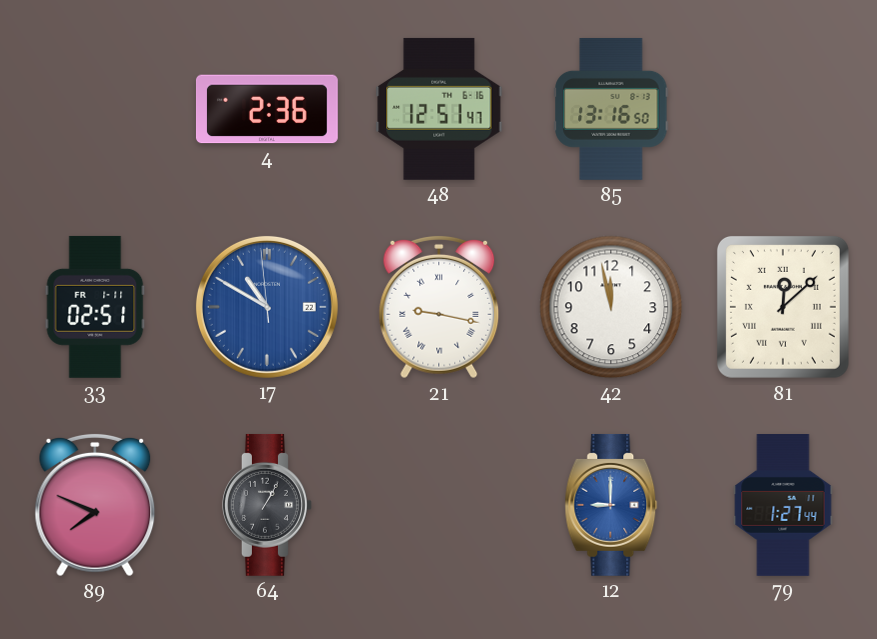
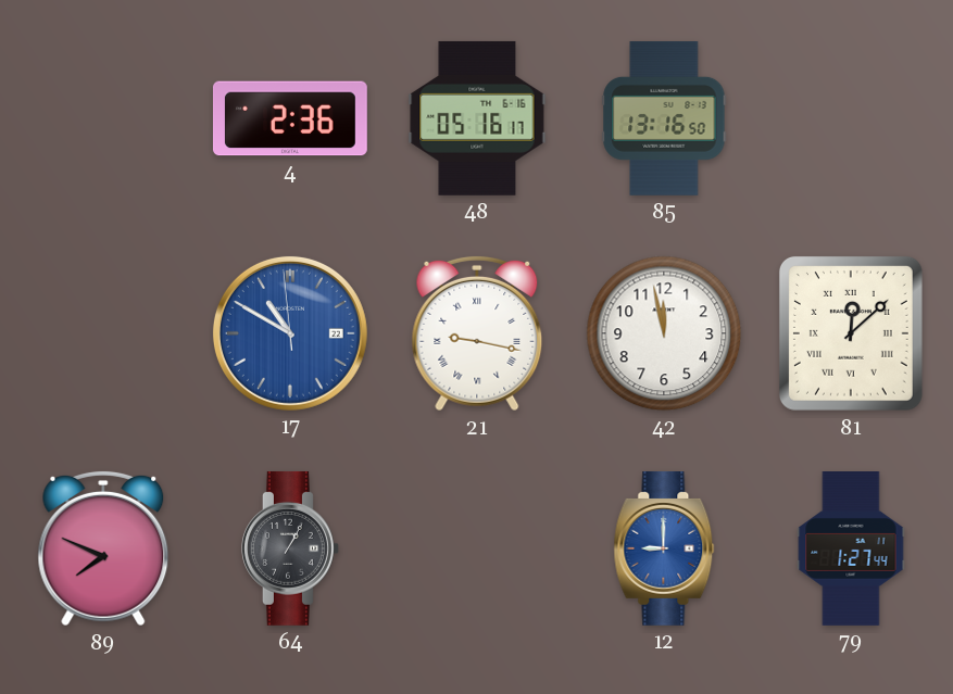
48: 12:51 -> 05:16 (477, 118)
33: 02:51 -> none (95, 307)
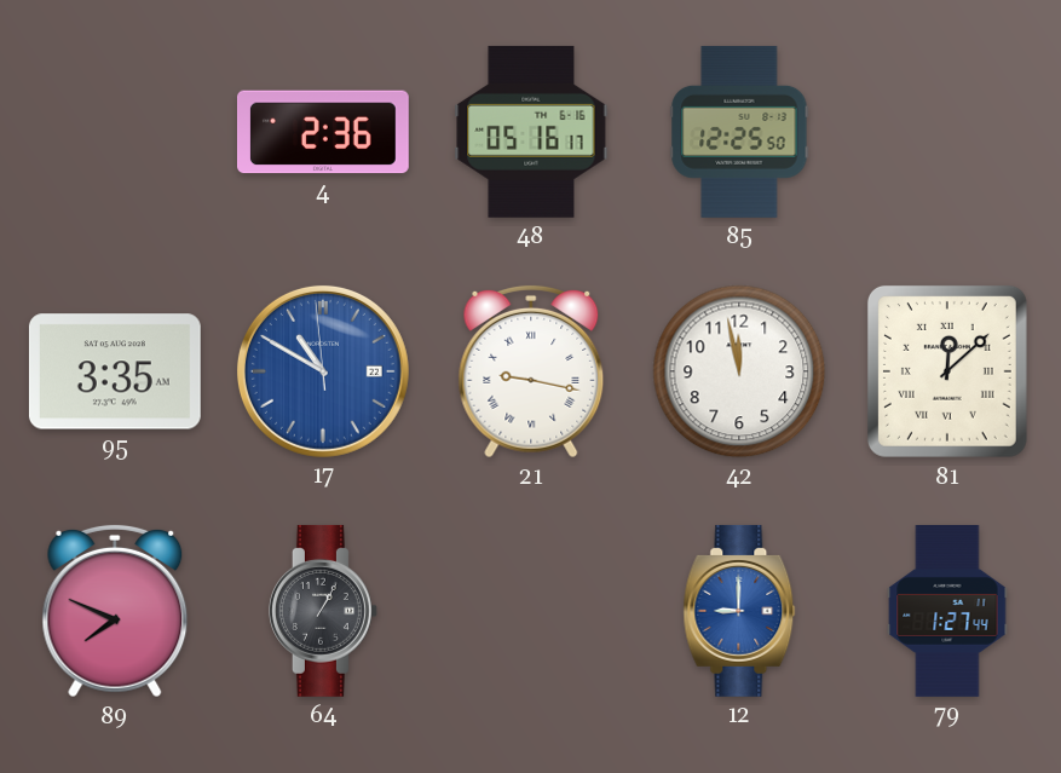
85: 13:16 -> 12:25 (739, 132)
95: none -> 3:35 (115, 371)
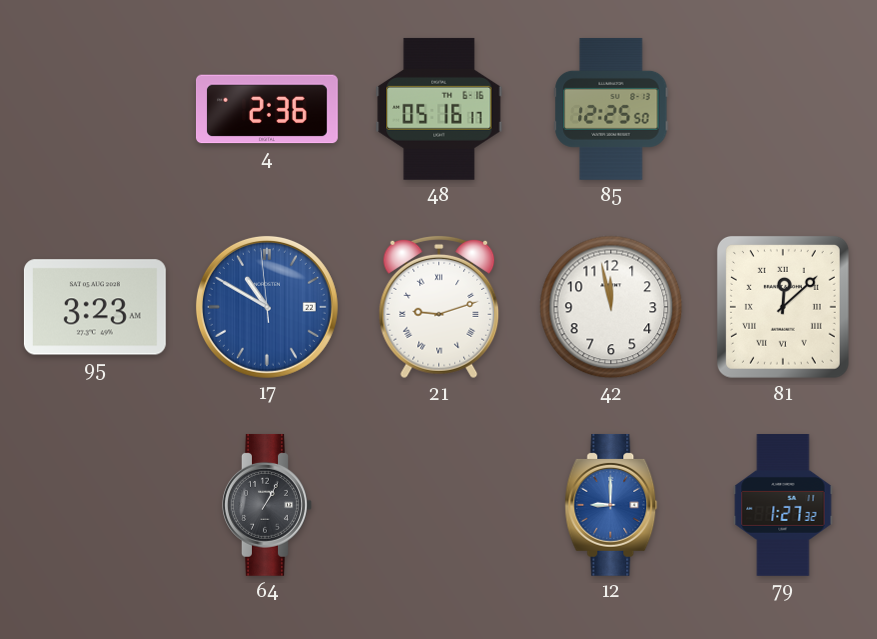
95: 3:35 -> 3:23 (95, 307)
21: 9:17 -> 9:12 (439, 307)
89: 7:49 -> none (115, 611)
79: 1:27:44 -> 1:27:32 (783, 506)
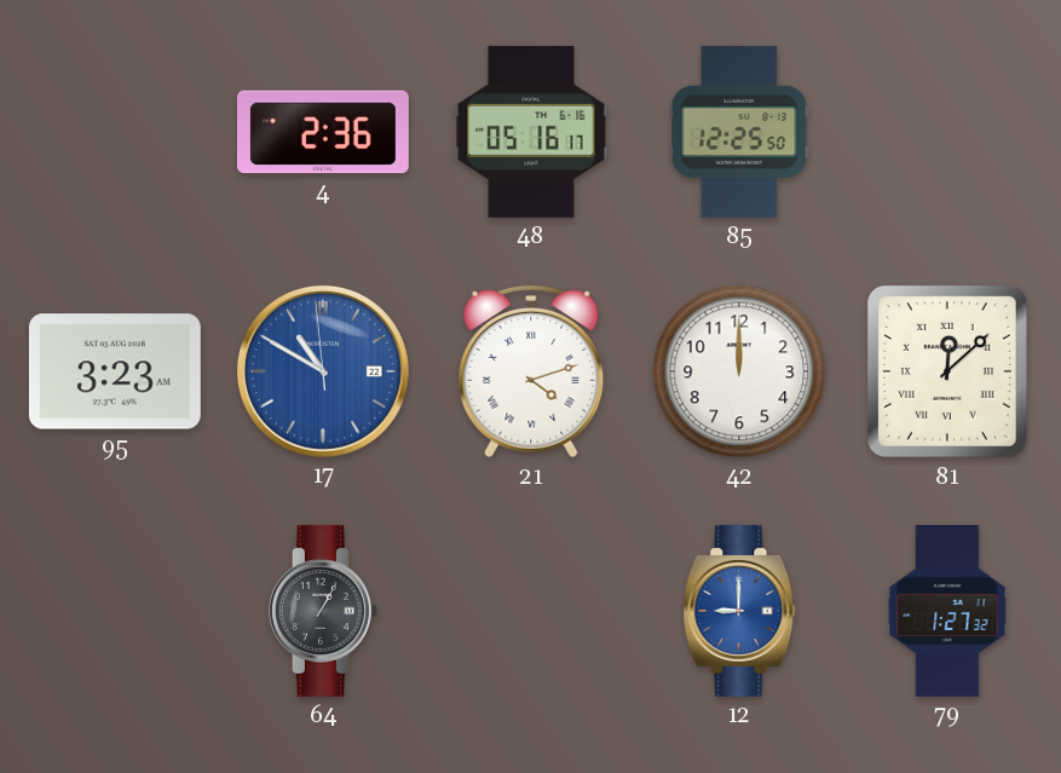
21: 9:12 -> 4:12 (531, 371)
42: 11:58 -> 12:00 (739, 371)
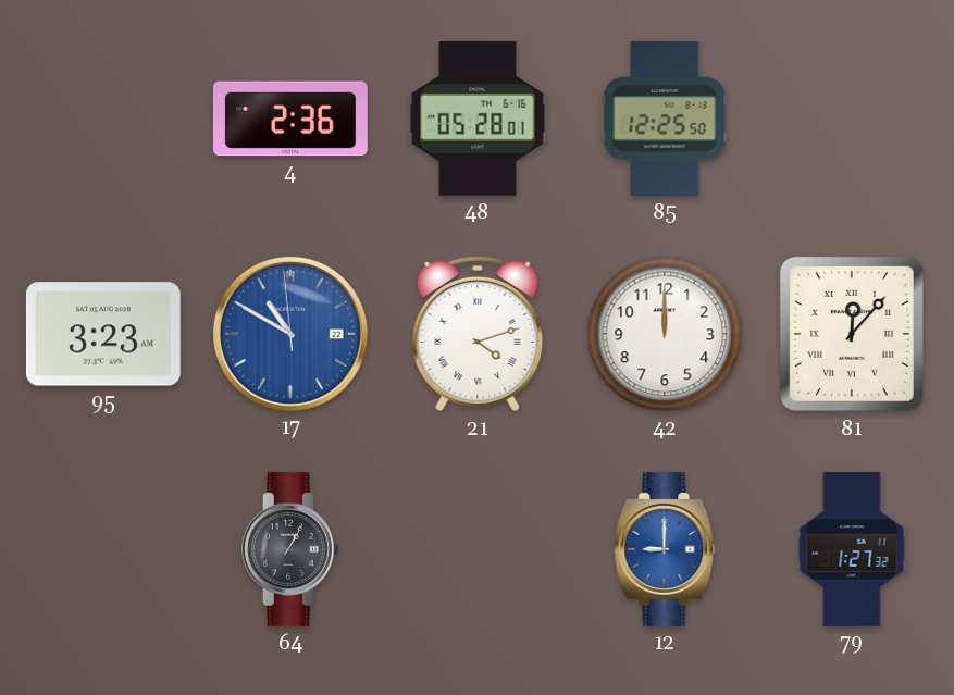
48: 05:16 -> 05:28 (478, 119)
81: 12:08 -> 12:07 (852, 334)
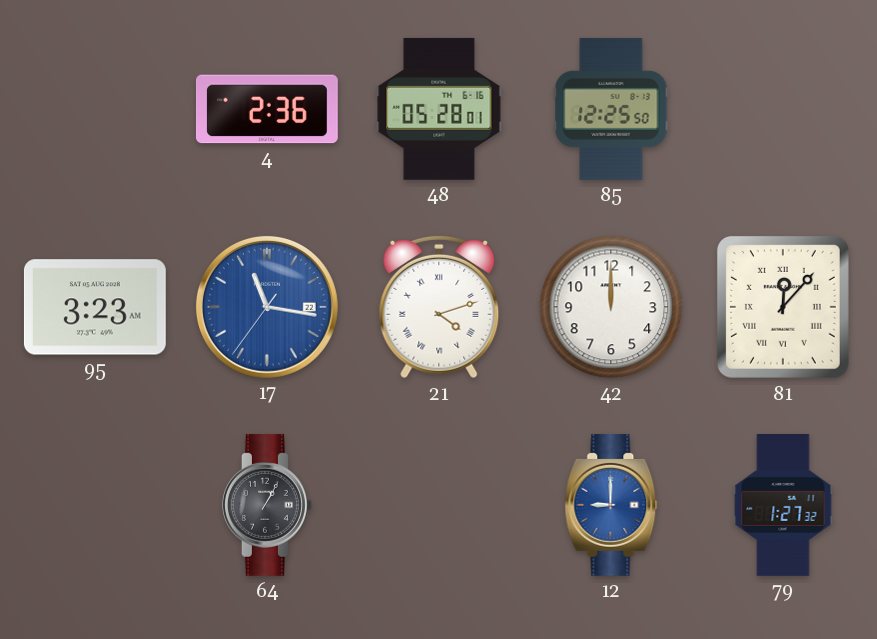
17: 10:49 -> 11:16 (267, 307)
